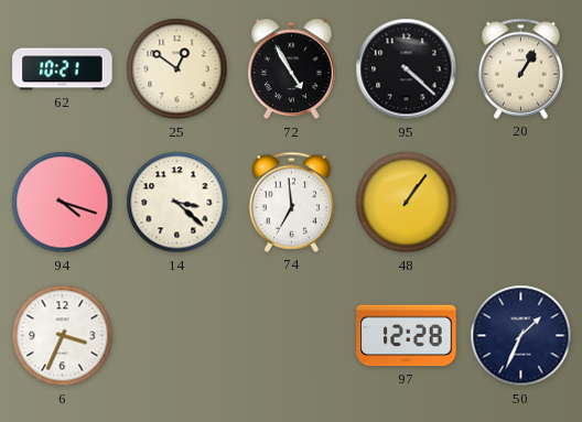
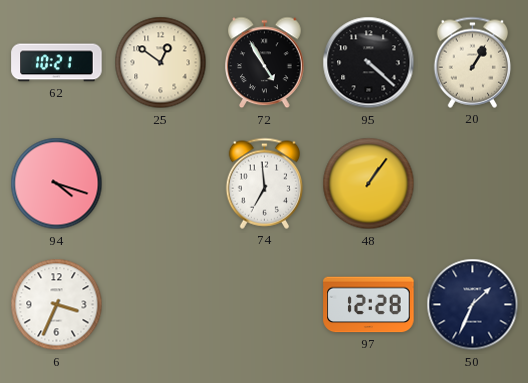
14: 3:22 -> none (177, 203)
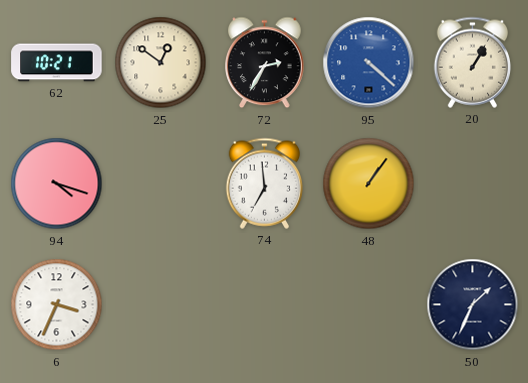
72: 4:55 -> 2:35 (265, 63)
95 dial: black -> blue (369, 63)
97: 12:28 -> none (369, 305)
